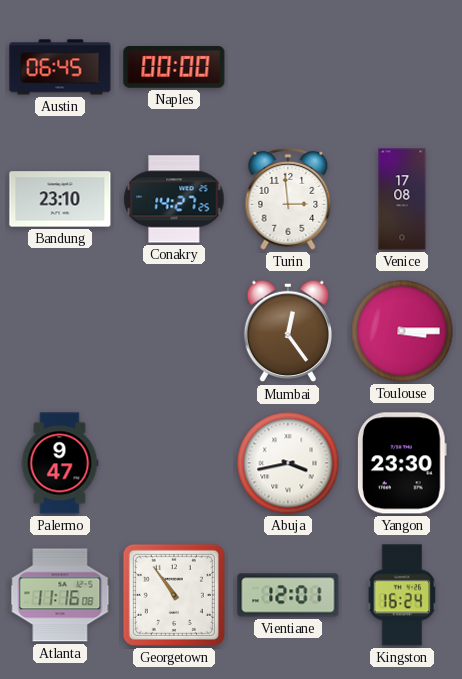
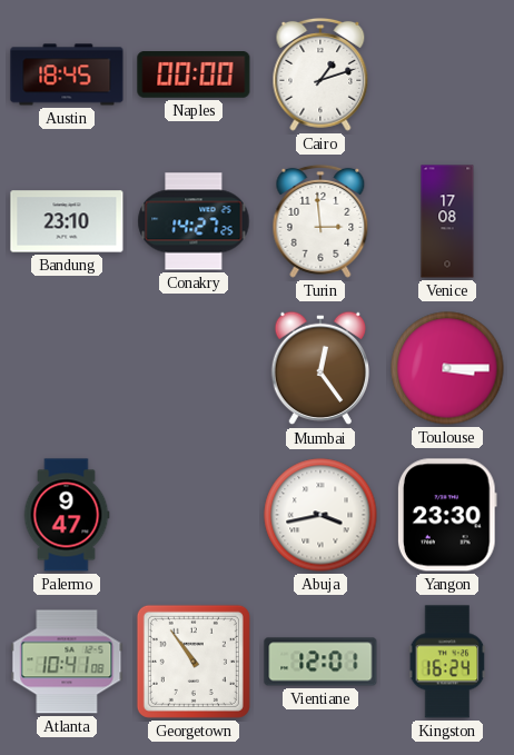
Austin: 06:45 -> 18:45 (67, 74)
Cairo: none -> 1:12 (320, 74)
Atlanta: 11:16 -> 10:41 (67, 662)
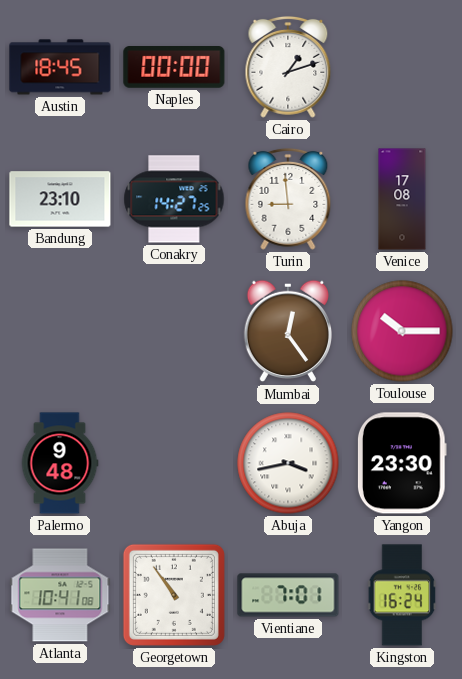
Turin: 2:59 -> 8:59 (288, 199)
Toulouse: 3:15 -> 10:15 (402, 331)
Palermo: 9:47 -> 9:48 (60, 463)
Vientiane: 12:01 -> 7:01 (288, 595)
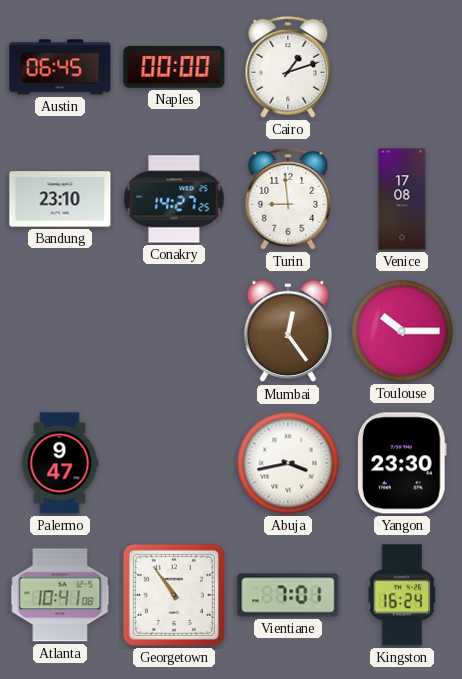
Austin: 18:45 -> 06:45 (60, 67)
Palermo: 9:48 -> 9:47 (60, 463)
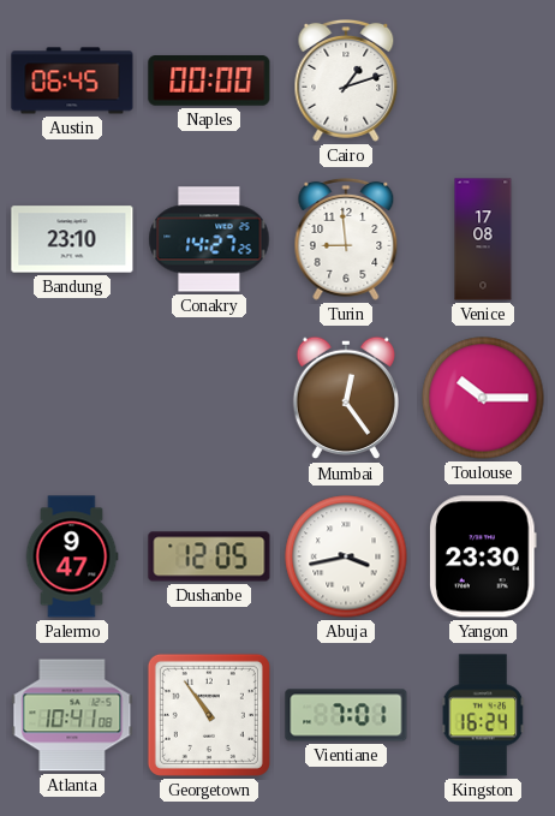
Dushanbe: none -> 12:05 (209, 556)
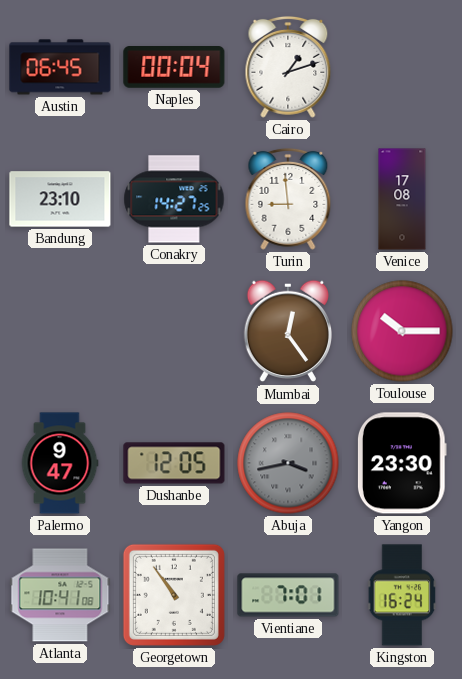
Naples: 00:00 -> 00:04 (174, 68)
Abuja dial: white -> grey (288, 463)
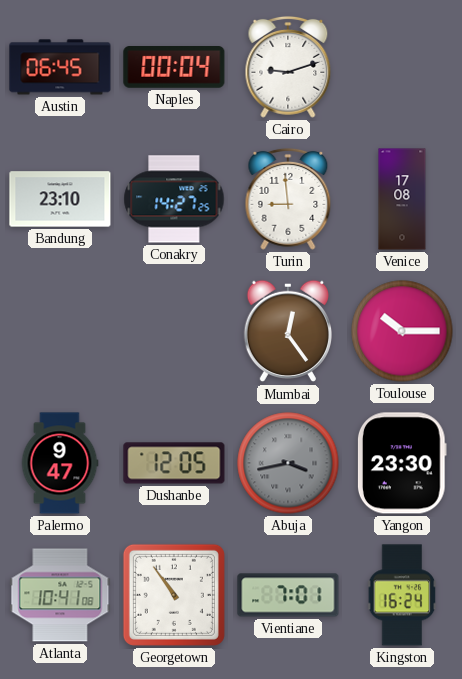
Cairo: 1:12 -> 9:12 (288, 67)
